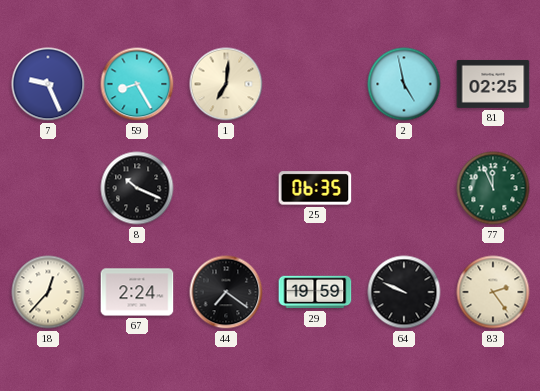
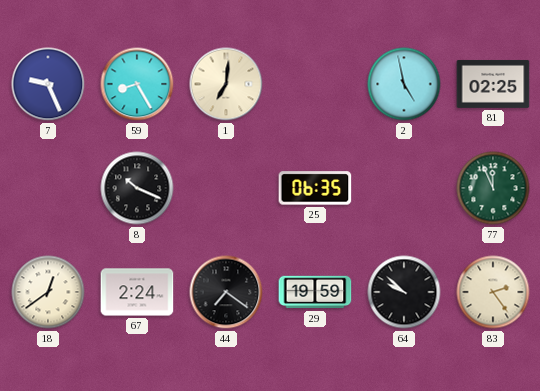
18: 12:37 -> 12:39 (48, 292)
64: 9:49 -> 9:52 (404, 292)
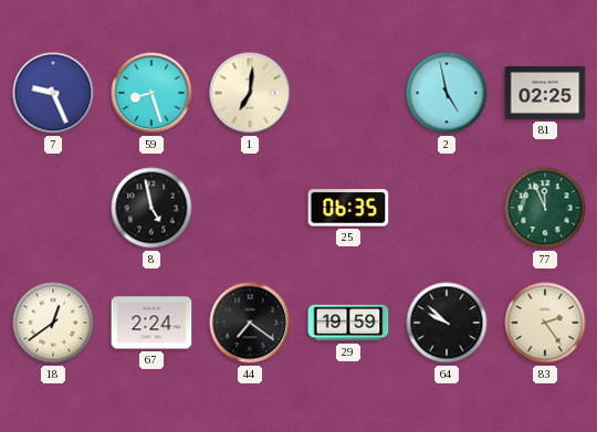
59: 8:25 -> 8:27 (151, 93)
8: 10:19 -> 4:58 (151, 208)
